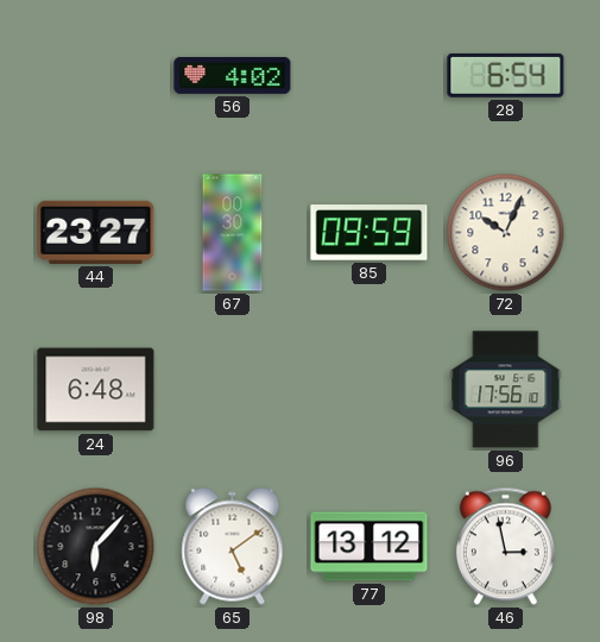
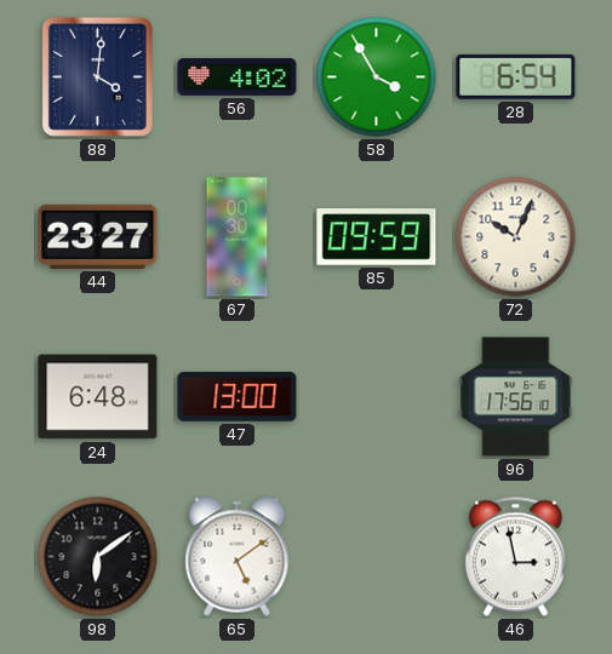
88: none -> 4:01 (97, 76)
58: none -> 3:55 (377, 78)
47: none -> 13:00 (238, 397)
98: 6:07 -> 6:09 (98, 557)
77: 13:12 -> none (370, 547)
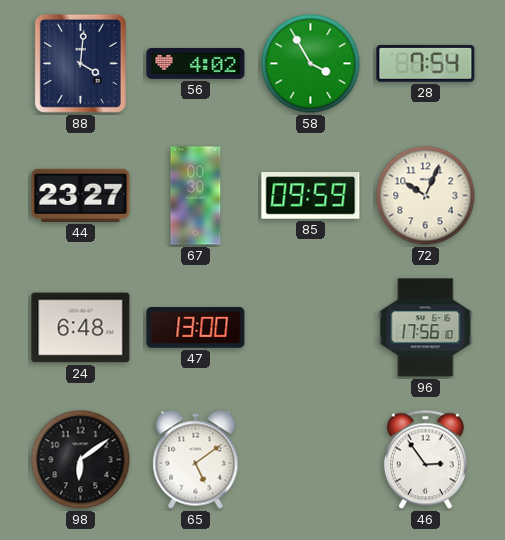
28: 6:54 -> 7:54 (426, 63)
46: 2:58 -> 2:54 (425, 460)
